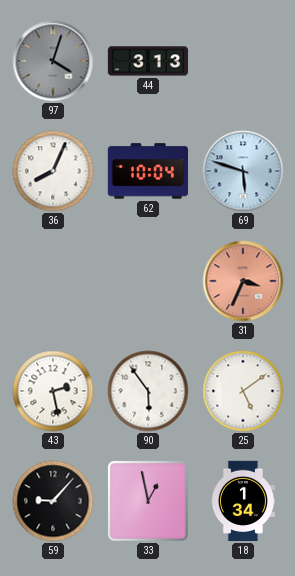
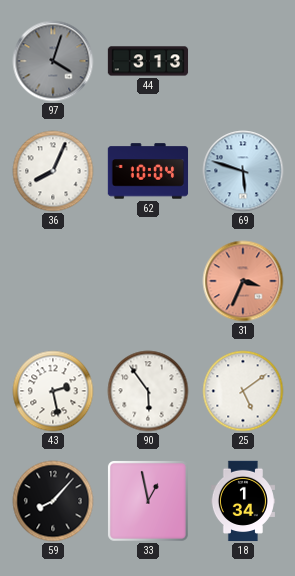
59: 9:07 -> 8:07 (53, 501)
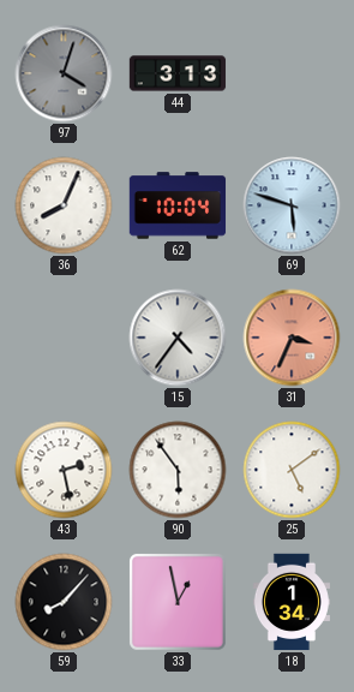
15: none -> 4:36 (178, 338)
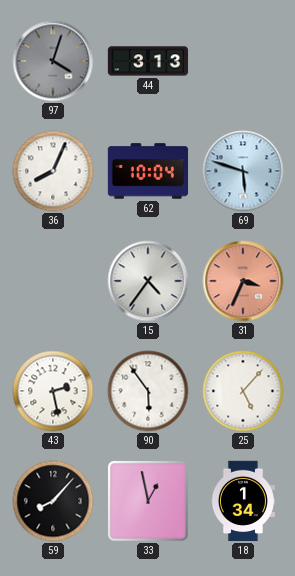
25: 5:09 -> 5:07 (243, 391)
